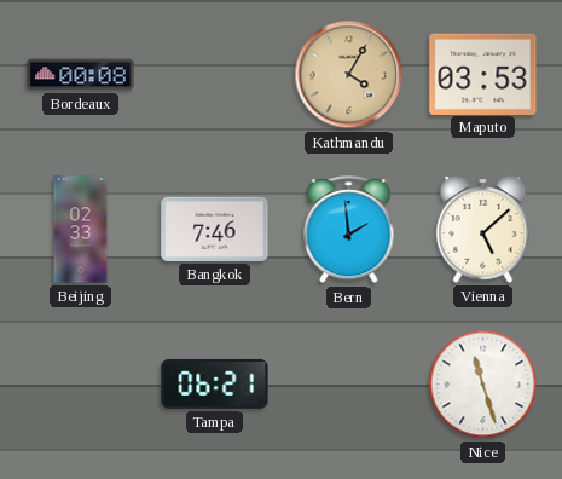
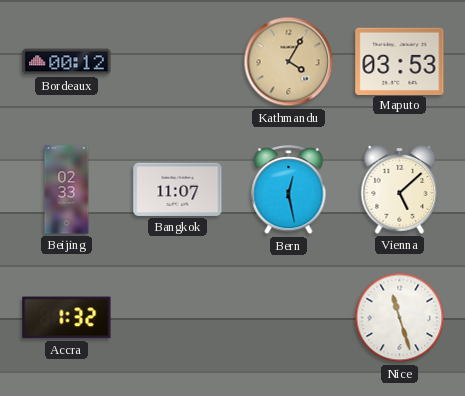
Bordeaux: 00:08 -> 00:12 (67, 62)
Bangkok: 7:46 -> 11:07 (178, 189)
Bern: 1:59 -> 12:28 (289, 191)
Accra: none -> 1:32 (67, 318)
Tampa: 06:21 -> none (215, 383)
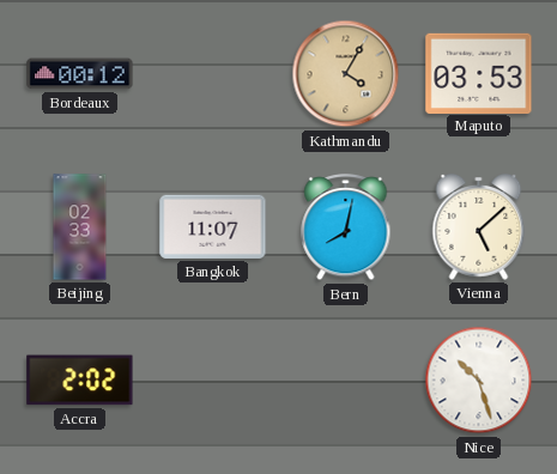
Bern: 12:28 -> 8:02 (346, 229)
Accra: 1:32 -> 2:02 (80, 381)
Nice: 11:27 -> 10:27 (479, 381)
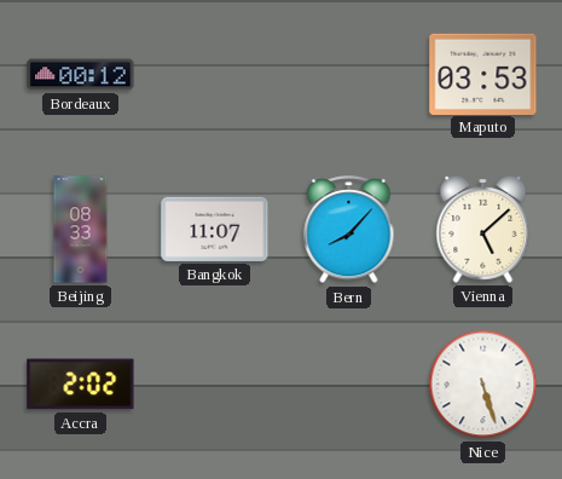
Kathmandu: 4:05 -> none (346, 74)
Beijing: 02:33 -> 08:33 (81, 230)
Bern: 8:02 -> 8:07 (349, 231)
Nice: 10:27 -> 5:27 (483, 385)
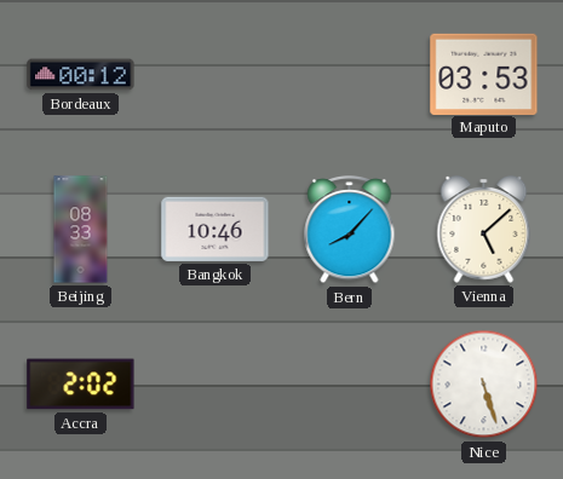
Bangkok: 11:07 -> 10:46 (216, 229)
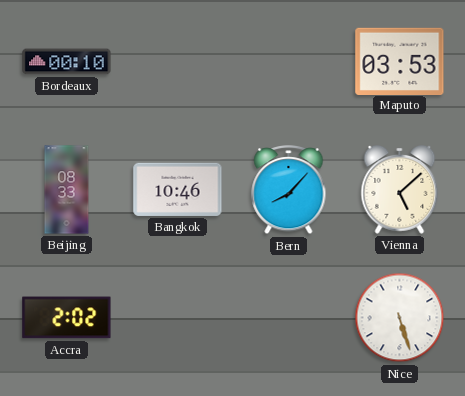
Bordeaux: 00:12 -> 00:10 (67, 62)
